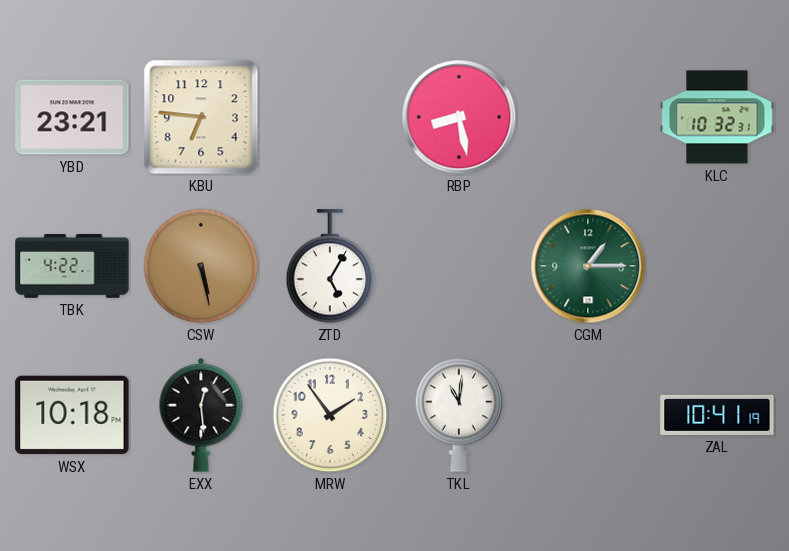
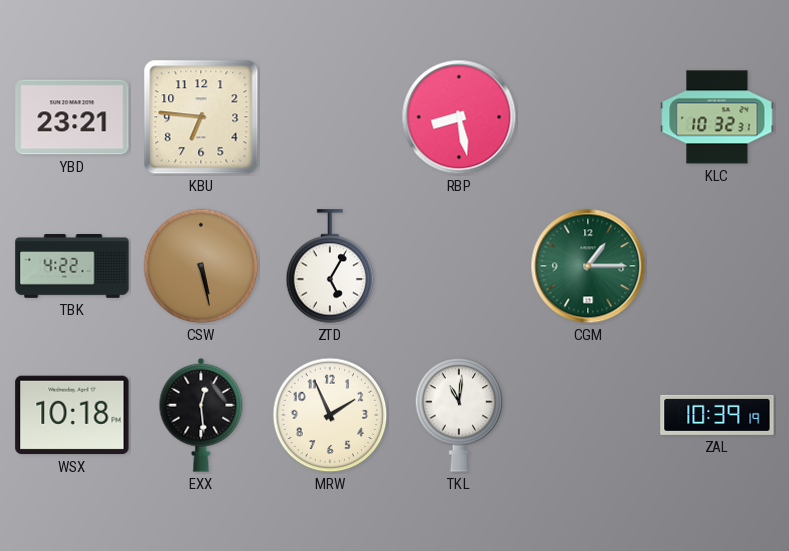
MRW: 1:54 -> 1:56 (330, 415)
ZAL: 10:41 -> 10:39 (717, 415)
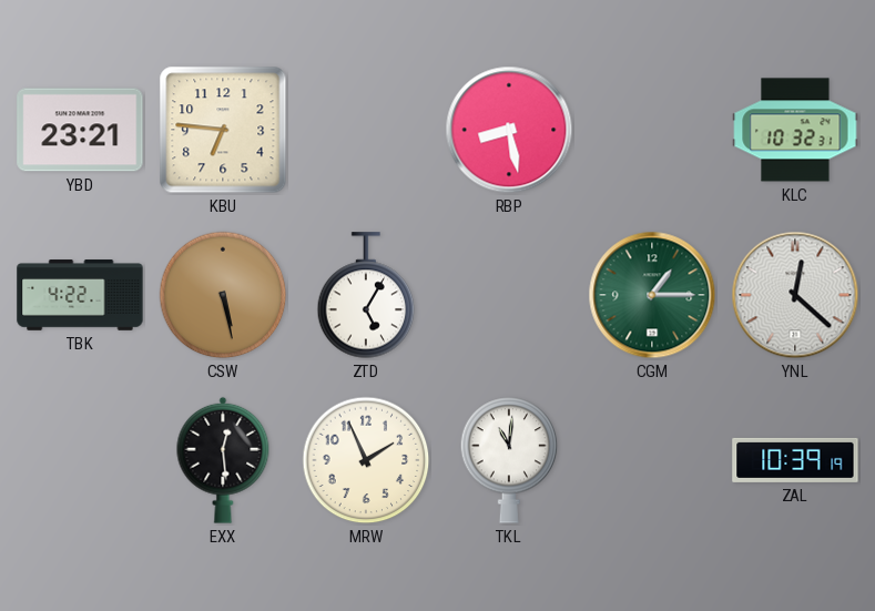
YNL: none -> 12:22 (795, 295)
WSX: 10:18 -> none (72, 415)
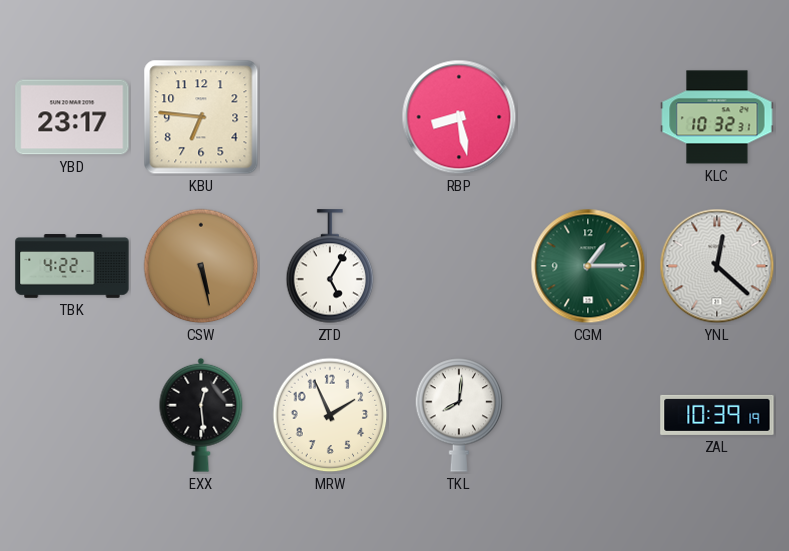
YBD: 23:21 -> 23:17 (72, 117)
TKL: 11:01 -> 8:01 (459, 415)
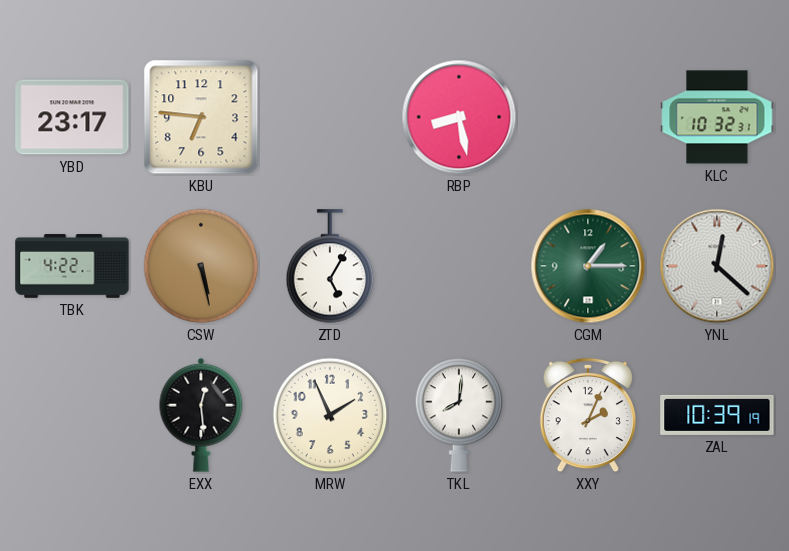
XXY: none -> 2:04 (588, 415)
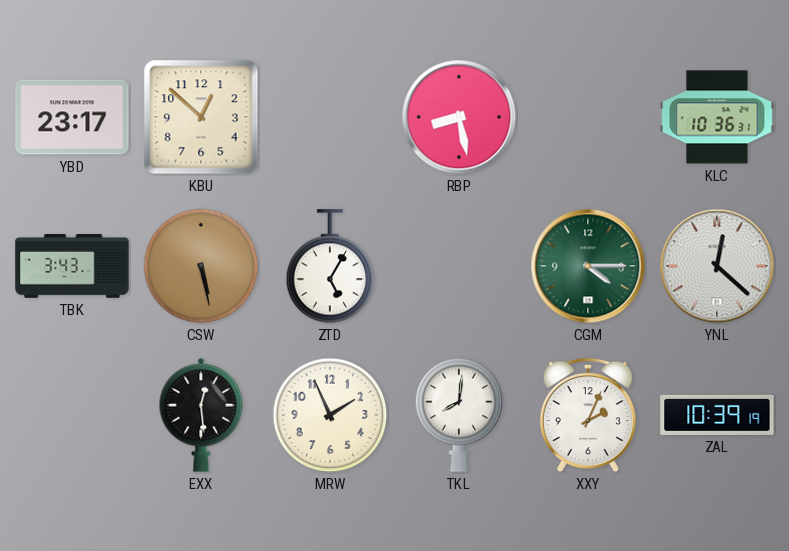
KBU: 6:46 -> 12:52 (201, 117)
KLC: 10:32 -> 10:36 (717, 117)
TBK: 4:22 -> 3:43 (72, 266)
CGM: 1:15 -> 4:15 (588, 266)
